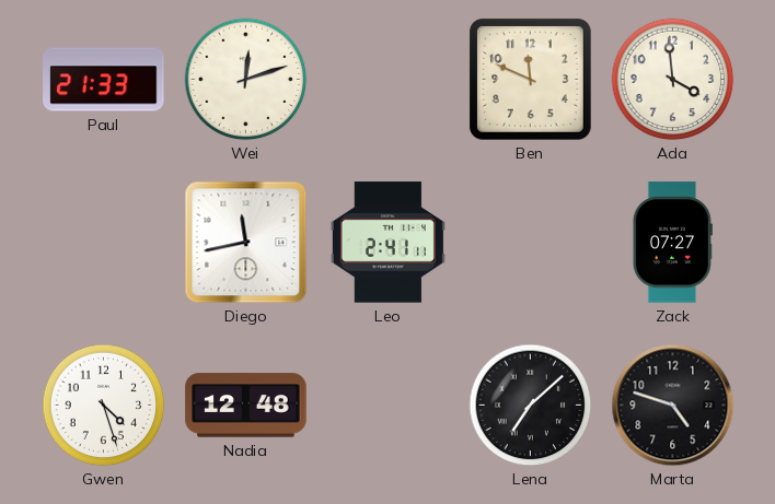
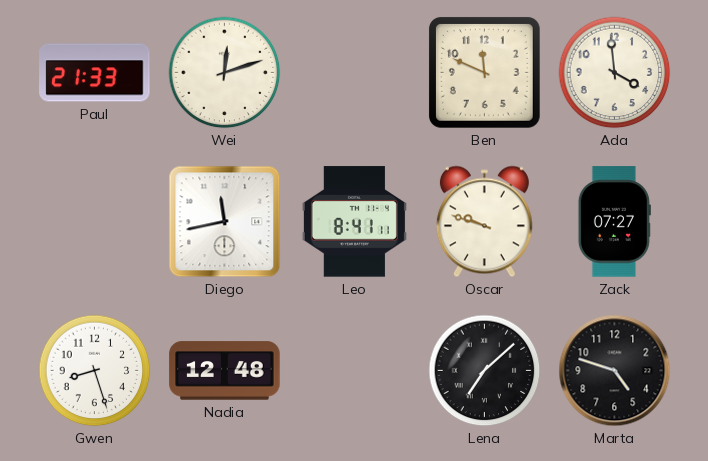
Leo: 2:41 -> 8:41 (354, 222)
Oscar: none -> 9:48 (484, 222)
Gwen: 4:27 -> 8:27 (95, 371)
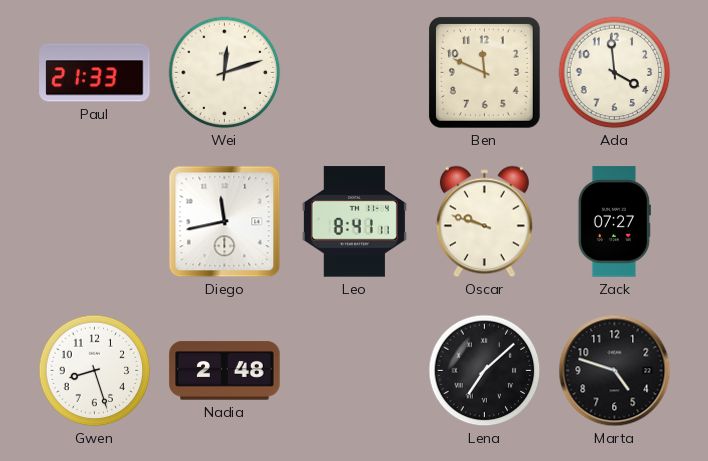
Nadia: 12:48 -> 2:48 (225, 371)
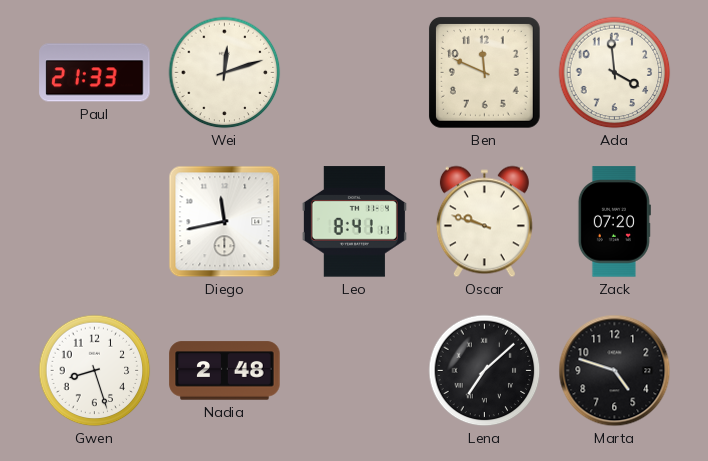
Zack: 07:27 -> 07:20 (614, 222)
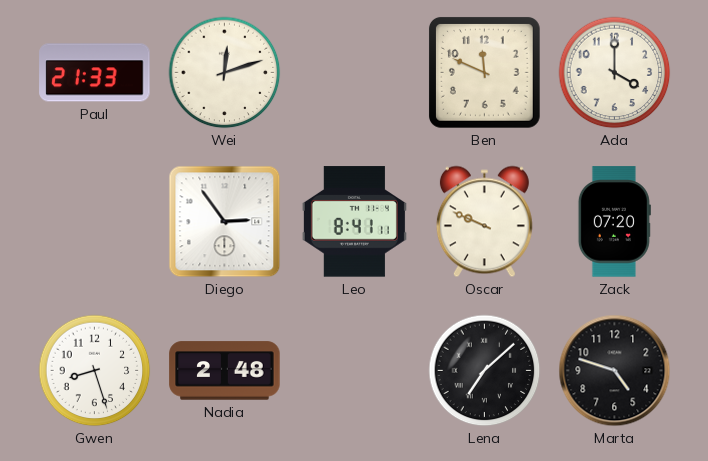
Ada: 3:59 -> 4:00 (615, 73)
Diego: 11:43 -> 2:54 (225, 222)
Oscar: 9:48 -> 9:49 (484, 222)
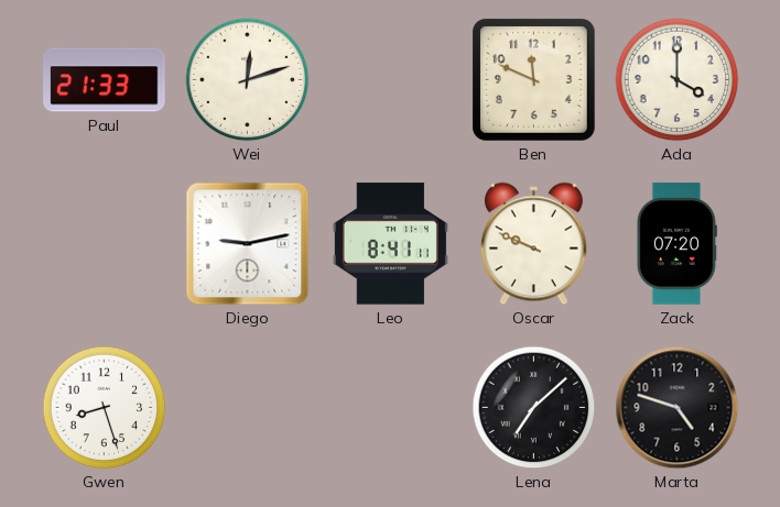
Diego: 2:54 -> 9:13 (248, 244)
Nadia: 2:48 -> none (225, 371)
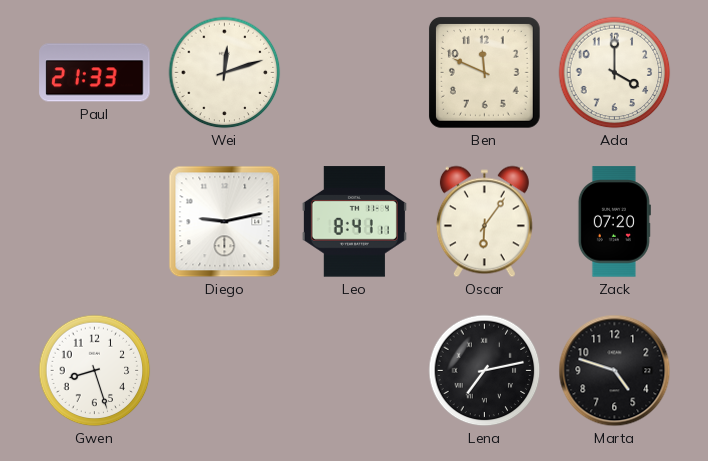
Oscar: 9:49 -> 6:06 (484, 222)
Lena: 7:08 -> 7:13 (485, 371)
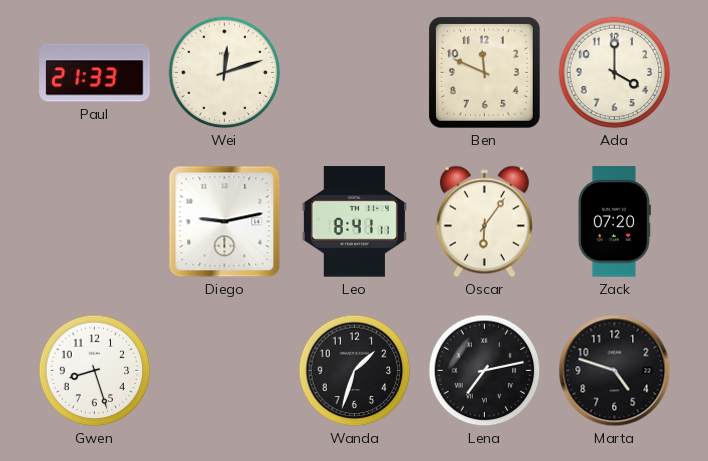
Wanda: none -> 1:33 (355, 371)
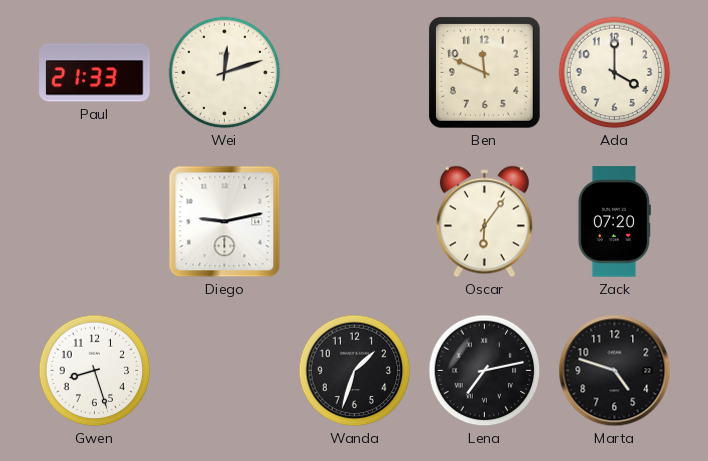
Leo: 8:41 -> none (354, 222)
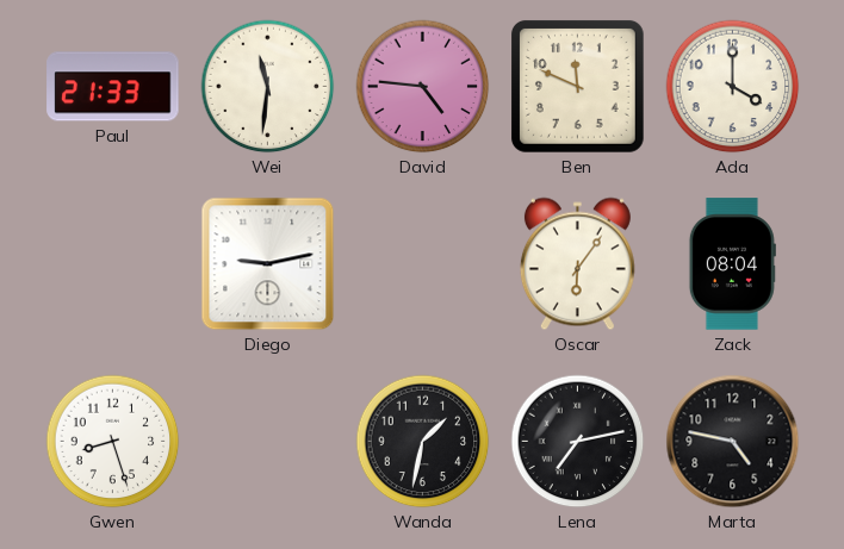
Wei: 12:12 -> 11:31 (268, 87)
David: none -> 4:46 (423, 87)
Zack: 07:20 -> 08:04 (732, 264)
Wanda: 1:33 -> 1:32 (423, 442)
Marta: 4:48 -> 4:47 (733, 442)
